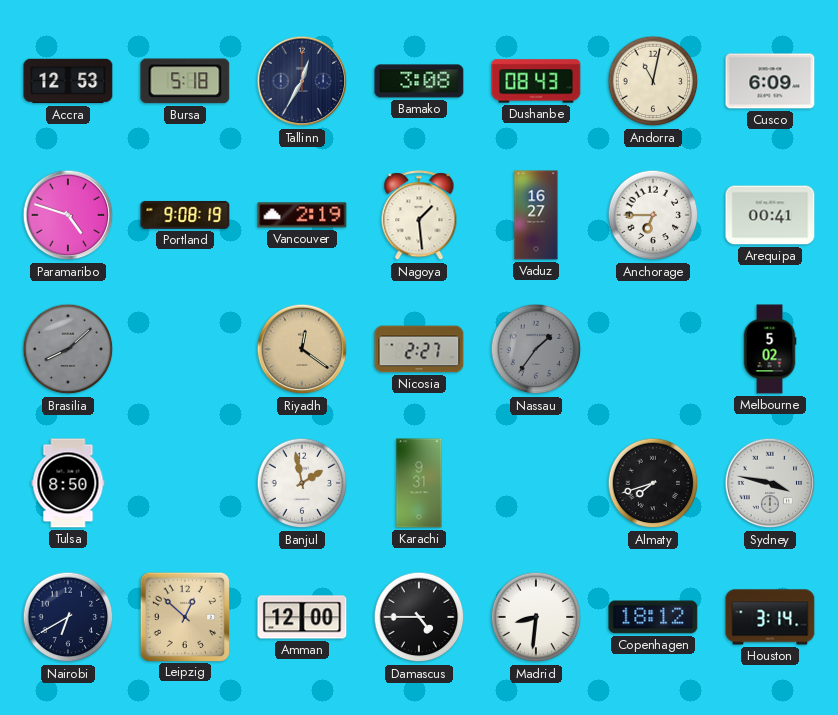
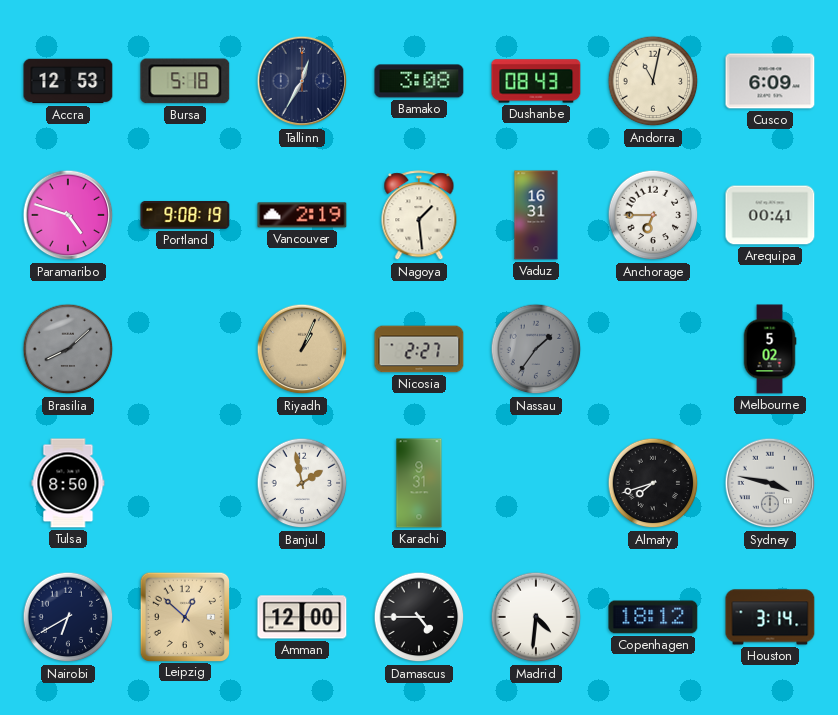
Vaduz: 16:27 -> 16:31 (536, 215)
Riyadh: 12:21 -> 1:04 (302, 349)
Madrid: 8:31 -> 4:31 (536, 617)
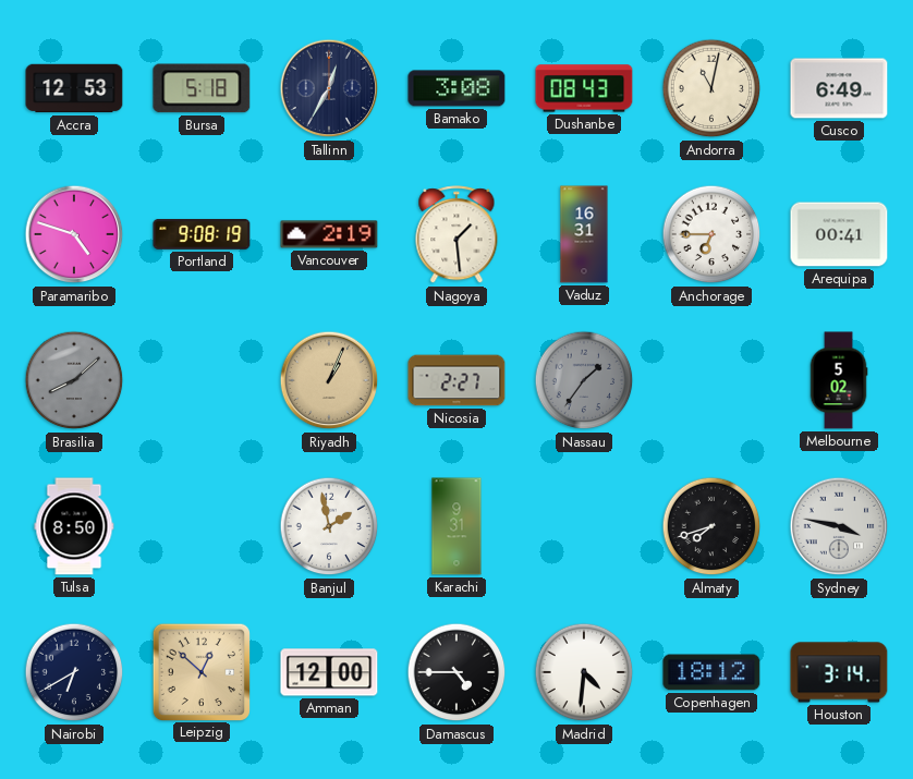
Cusco: 6:09 -> 6:49 (839, 88)
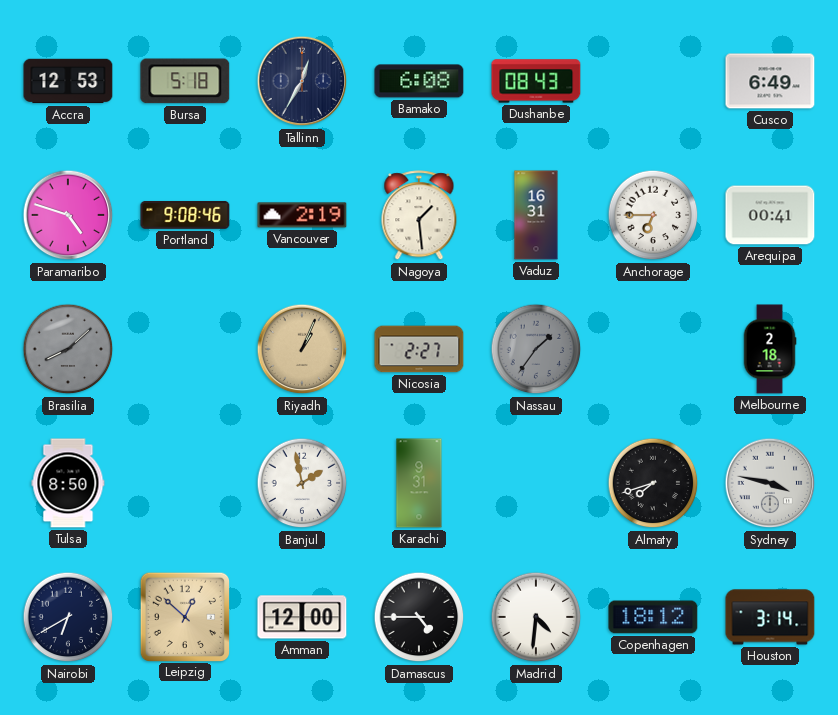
Bamako: 3:08 -> 6:08 (419, 81)
Andorra: 11:02 -> none (711, 88)
Portland: 9:08:19 -> 9:08:46 (185, 215)
Melbourne: 5:02 -> 2:18 (770, 349)
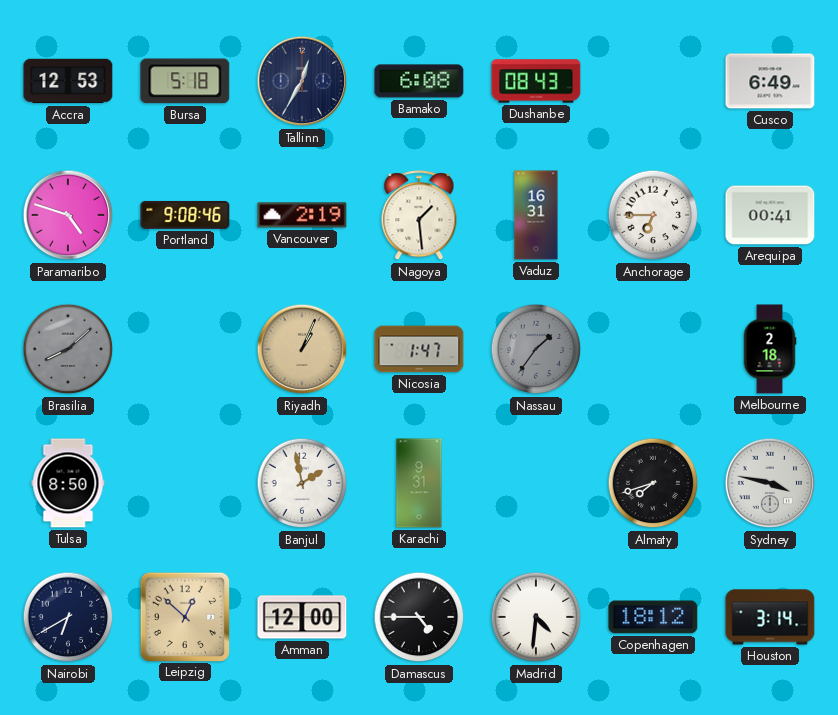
Nicosia: 2:27 -> 1:47 (419, 349)
